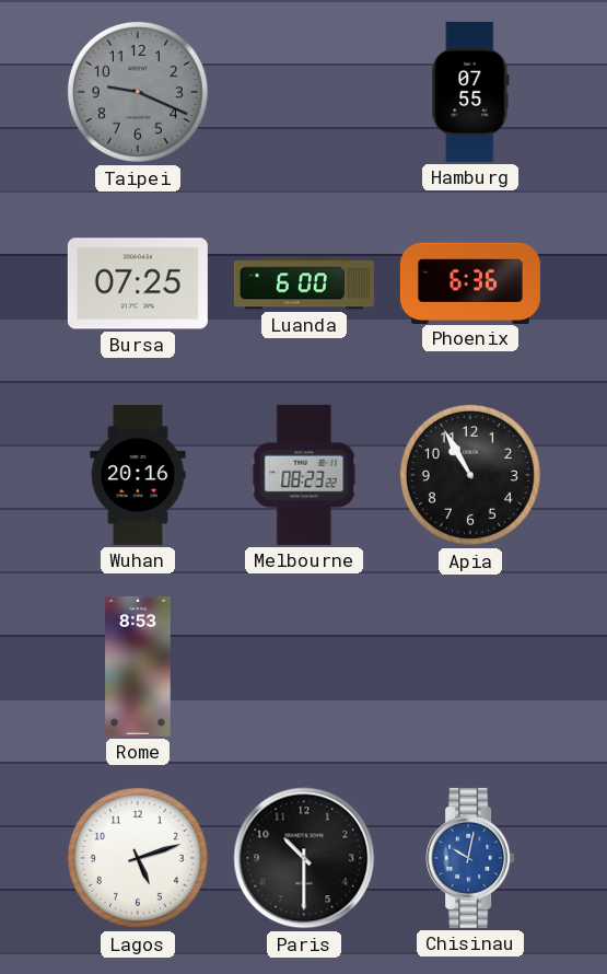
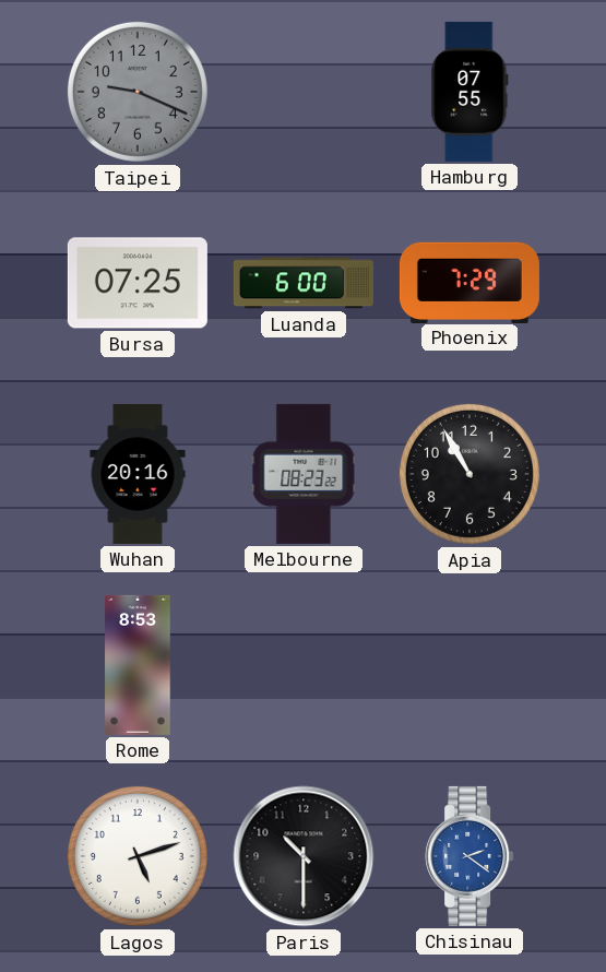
Phoenix: 6:36 -> 7:29 (470, 282)
Chisinau: 10:02 -> 2:21 (470, 856)
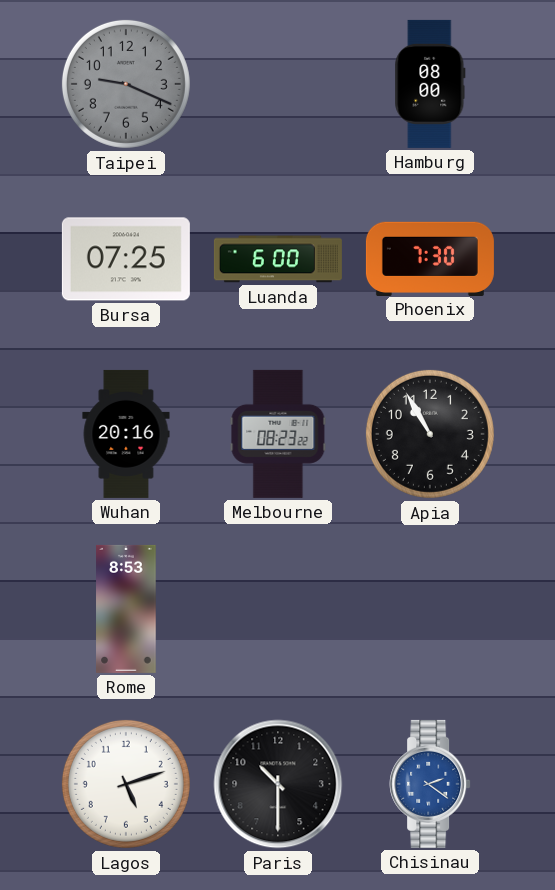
Hamburg: 07:55 -> 08:00 (430, 84)
Phoenix: 7:29 -> 7:30 (430, 258)
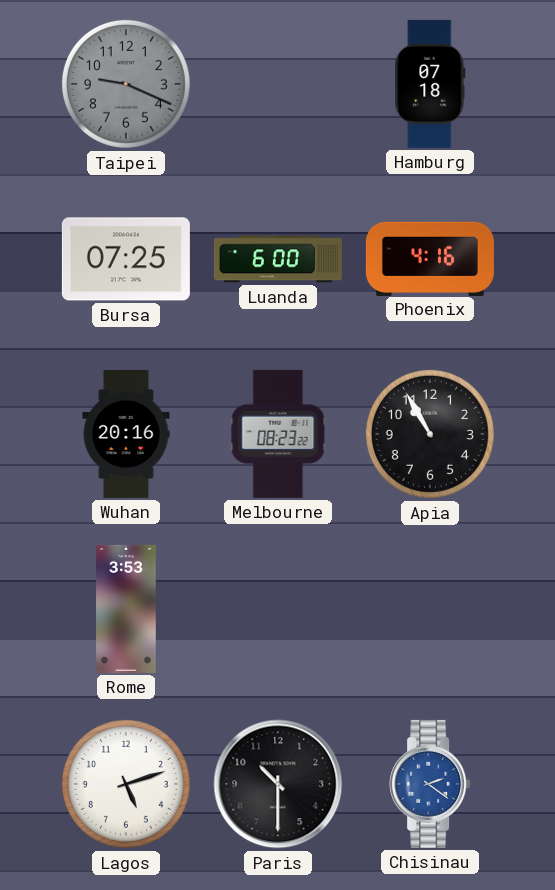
Hamburg: 08:00 -> 07:18 (430, 84)
Phoenix: 7:30 -> 4:16 (430, 258)
Rome: 8:53 -> 3:53 (126, 609)
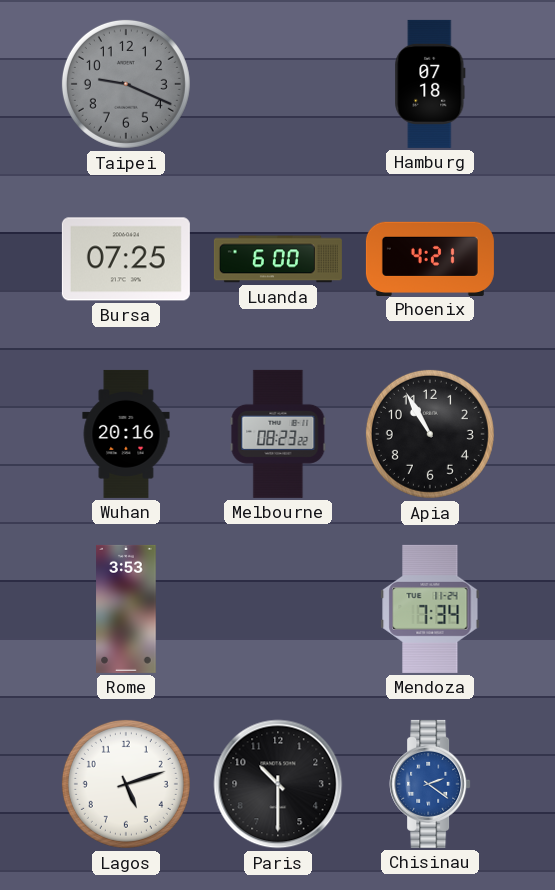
Phoenix: 4:16 -> 4:21 (430, 258)
Mendoza: none -> 7:34 (430, 609)
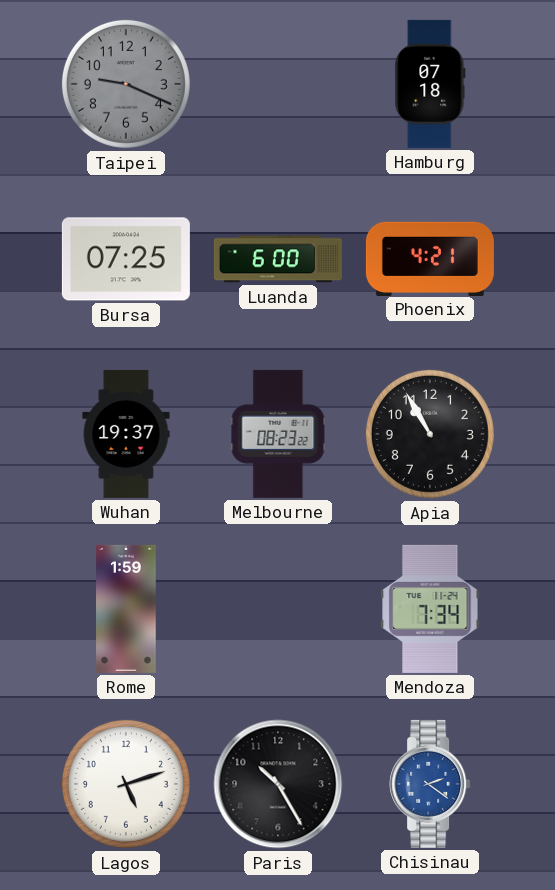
Wuhan: 20:16 -> 19:37 (126, 434)
Rome: 3:53 -> 1:59 (126, 609)
Paris: 10:30 -> 10:25 (278, 784)
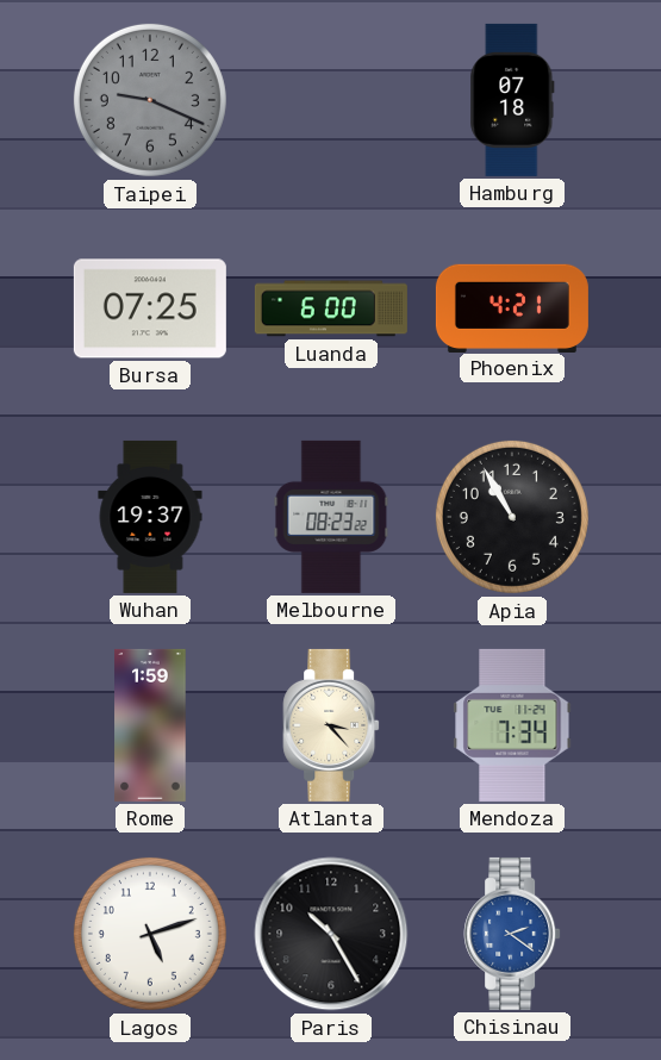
Atlanta: none -> 3:23 (331, 725)
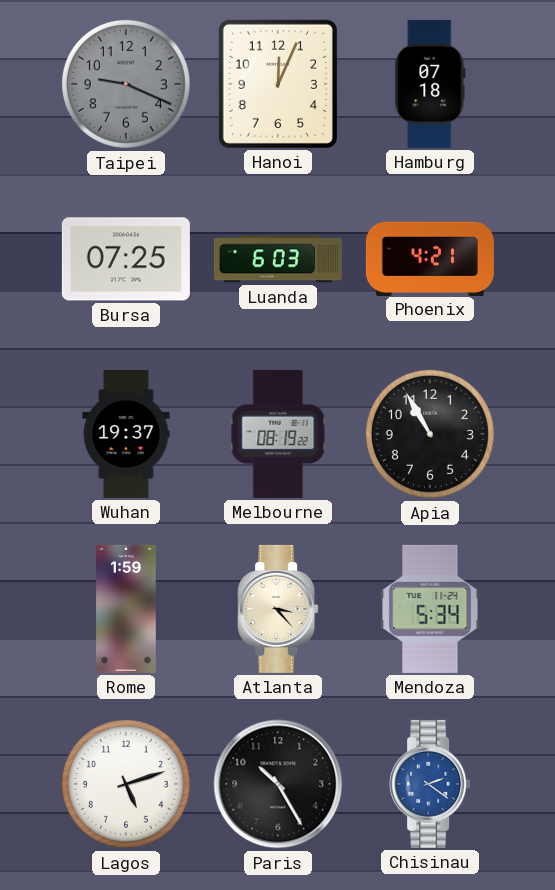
Hanoi: none -> 12:04 (278, 84)
Luanda: 6:00 -> 6:03 (278, 259)
Melbourne: 08:23 -> 08:19 (278, 434)
Mendoza: 7:34 -> 5:34 (430, 609)
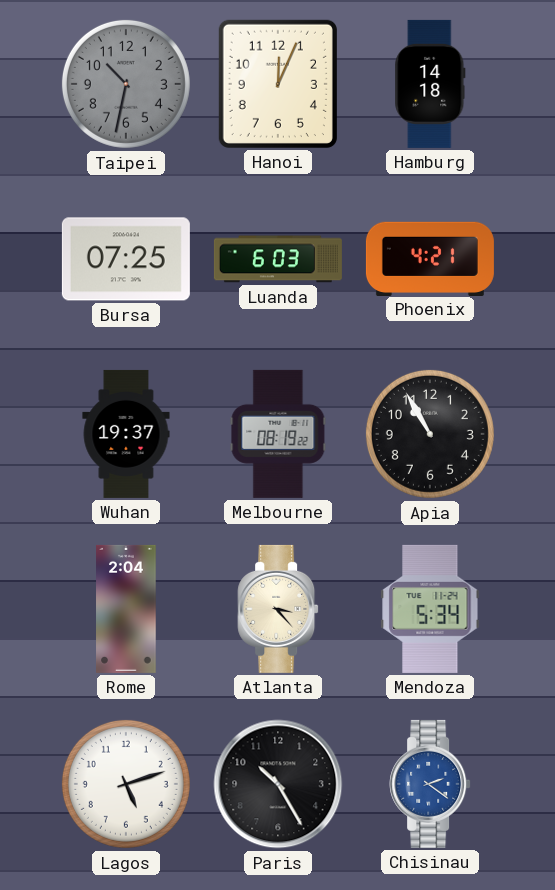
Taipei: 9:19 -> 10:32 (126, 84)
Hamburg: 07:18 -> 14:18 (430, 84)
Rome: 1:59 -> 2:04 (126, 609)
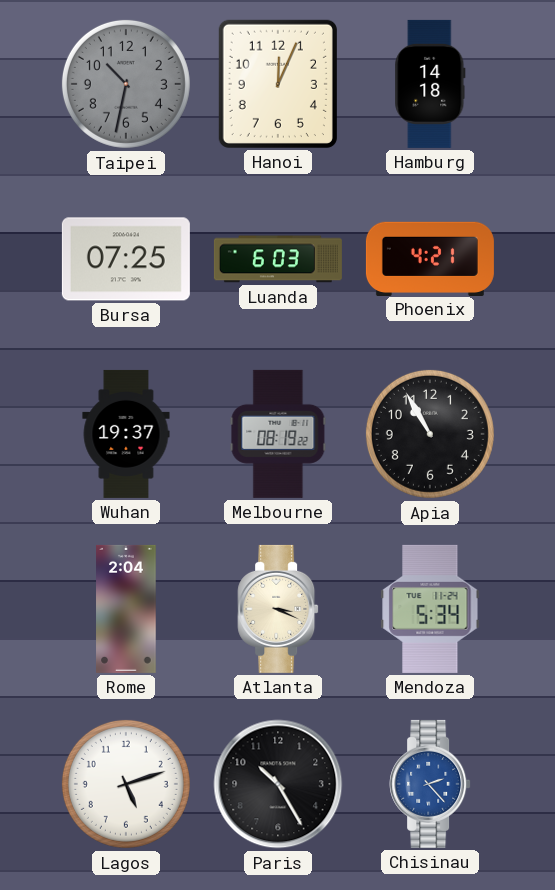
Atlanta: 3:23 -> 3:19 (278, 609)
Chisinau: 2:21 -> 2:23 (430, 784)
